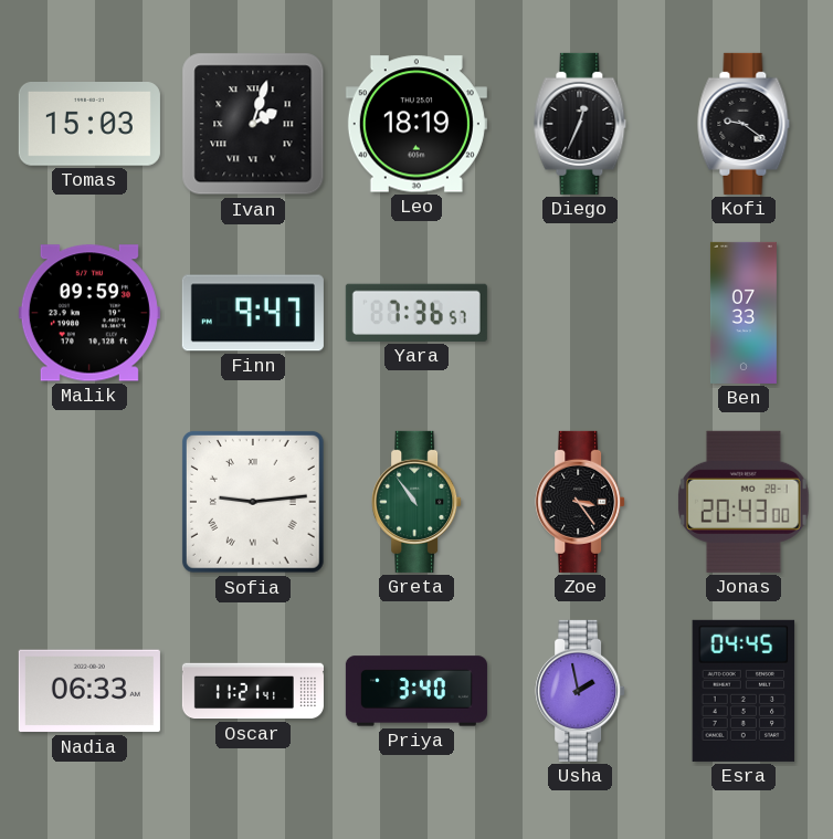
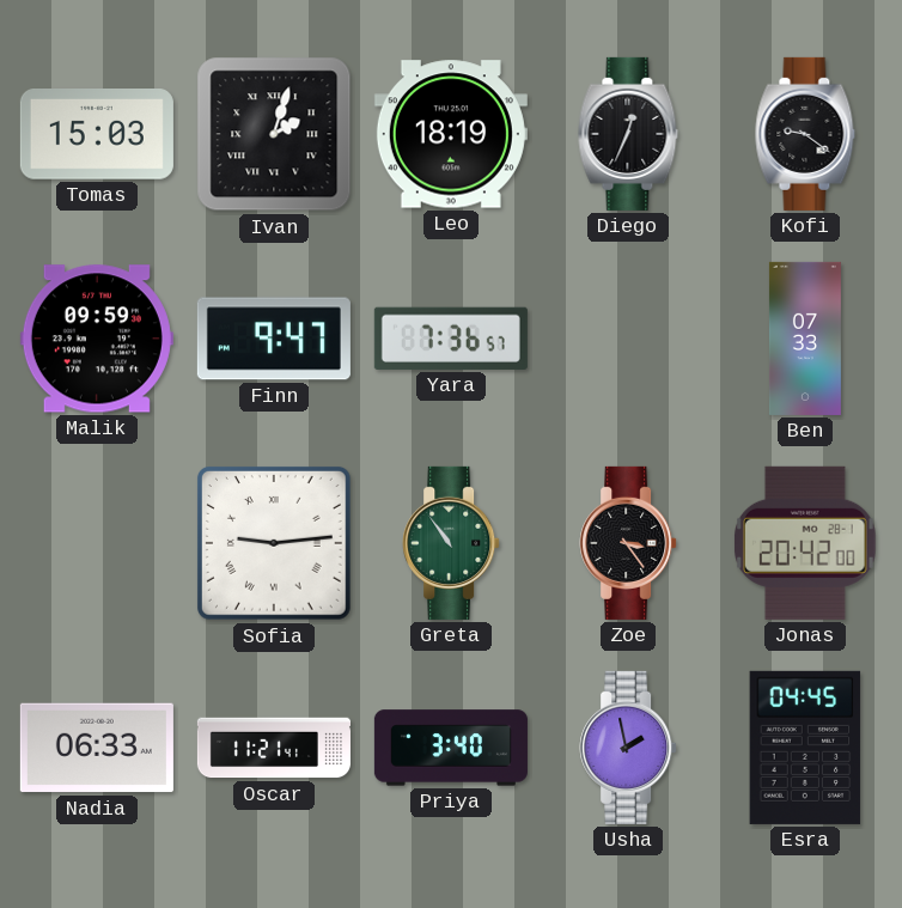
Jonas: 20:43 -> 20:42 (806, 543)
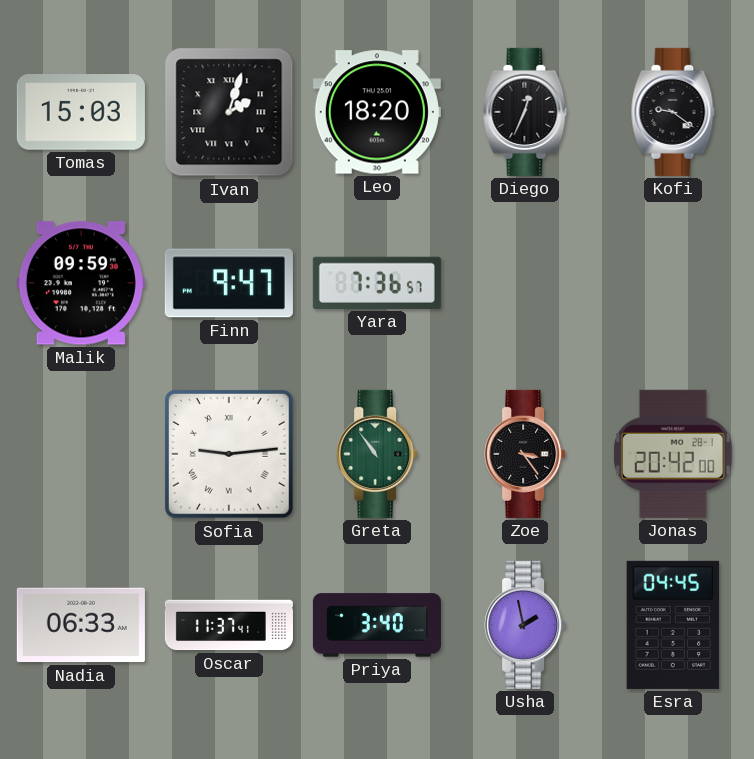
Leo: 18:19 -> 18:20 (377, 112)
Ben: 07:33 -> none (805, 339)
Oscar: 11:21 -> 11:37 (229, 625)
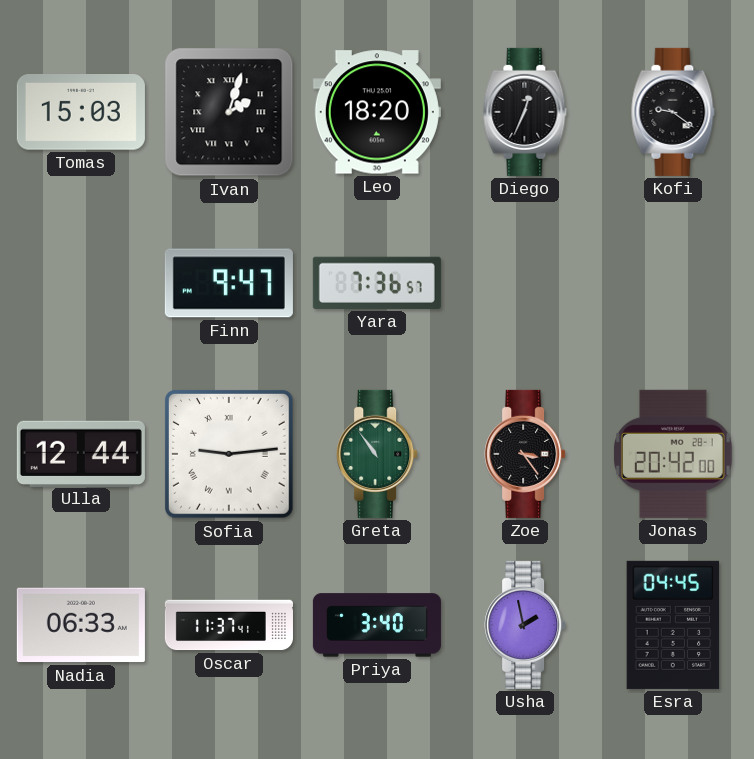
Malik: 09:59 -> none (81, 283)
Ulla: none -> 12:44 (81, 453)
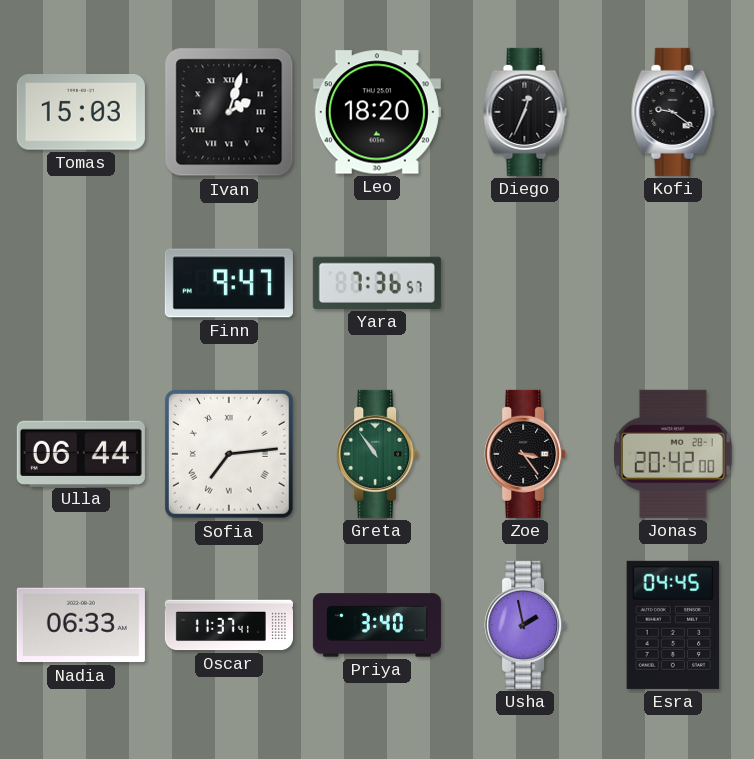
Ulla: 12:44 -> 06:44 (81, 453)
Sofia: 9:14 -> 7:14 (229, 454)
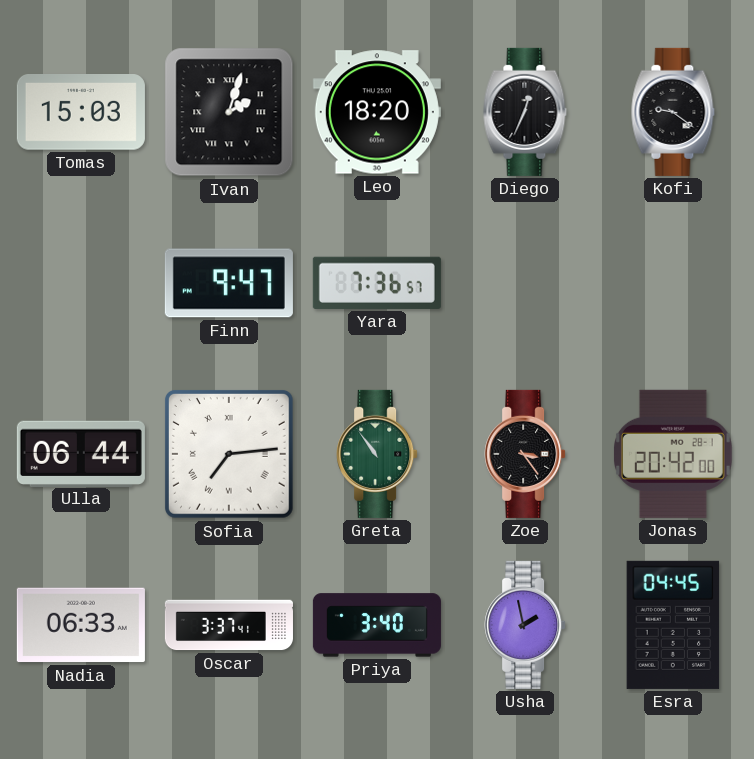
Oscar: 11:37 -> 3:37 (229, 625)
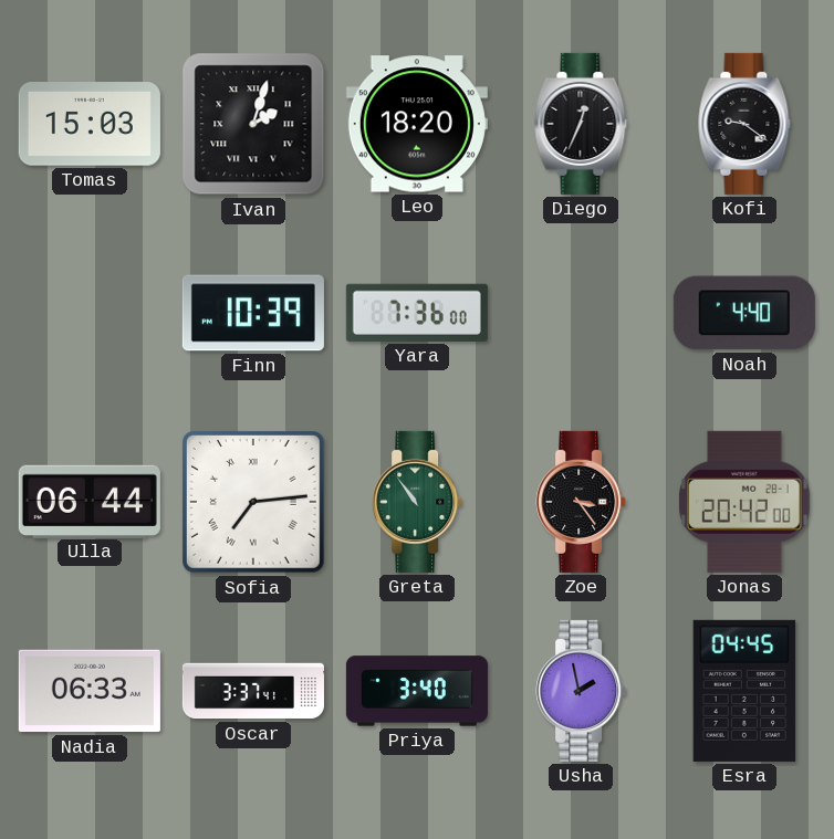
Finn: 9:47 -> 10:39 (253, 313)
Yara: 7:36:57 -> 7:36:00 (417, 313)
Noah: none -> 4:40 (744, 313)
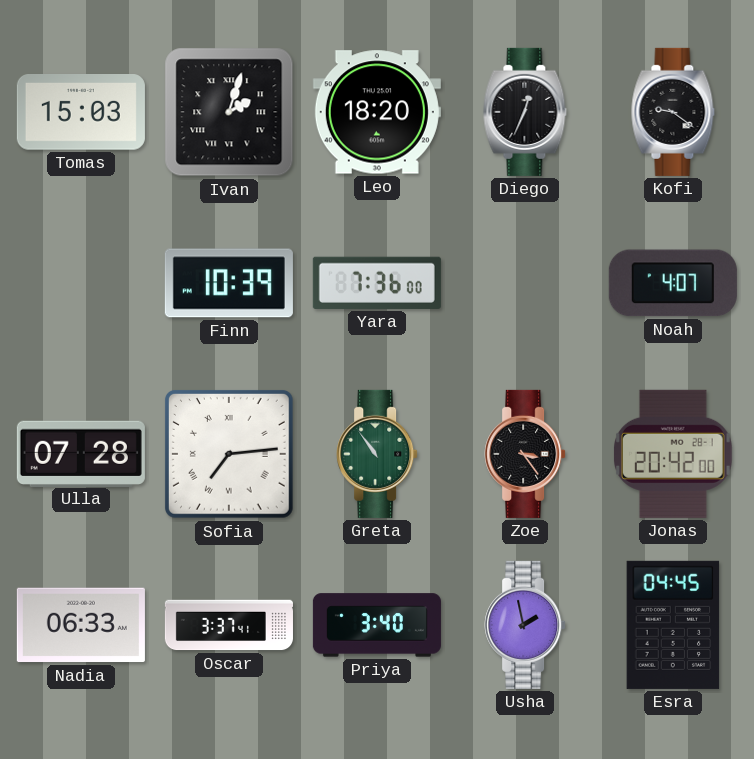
Noah: 4:40 -> 4:07 (673, 283)
Ulla: 06:44 -> 07:28 (81, 453)
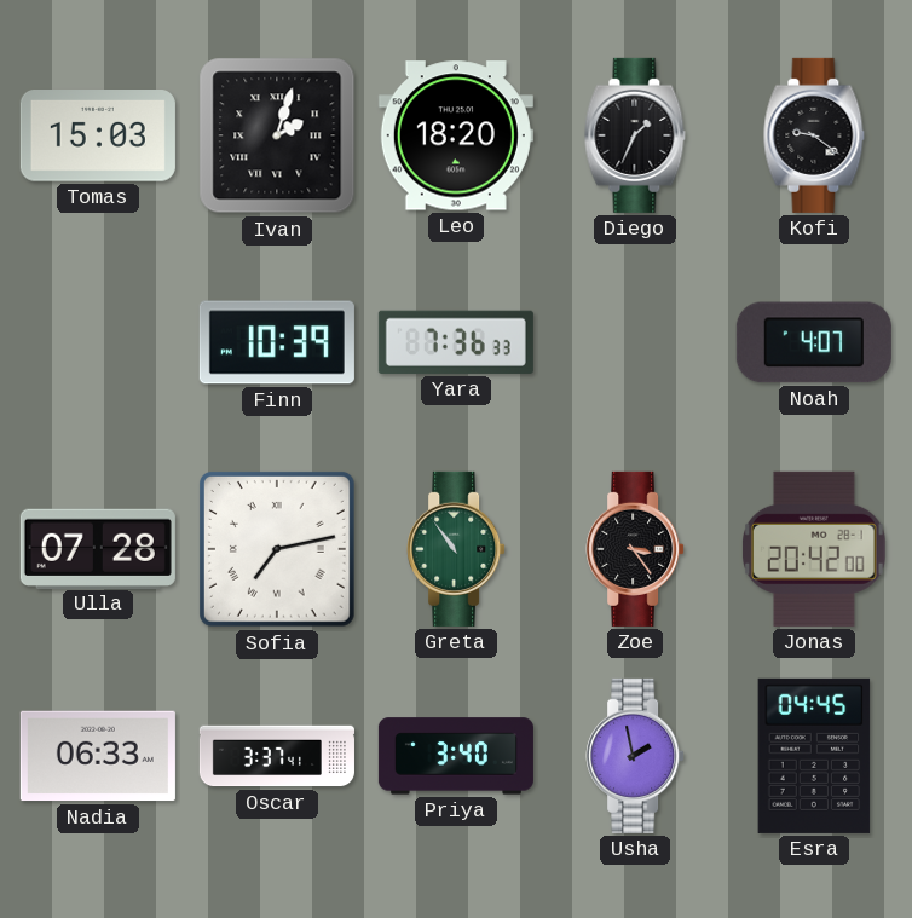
Diego: 12:34 -> 1:34 (635, 135)
Yara: 7:36:00 -> 7:36:33 (456, 342)
Sofia: 7:14 -> 7:13 (277, 549)
